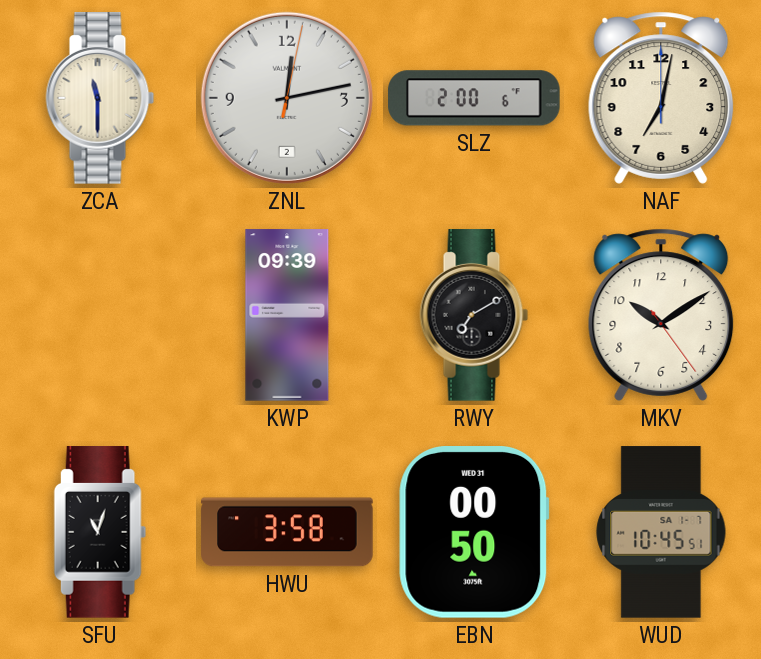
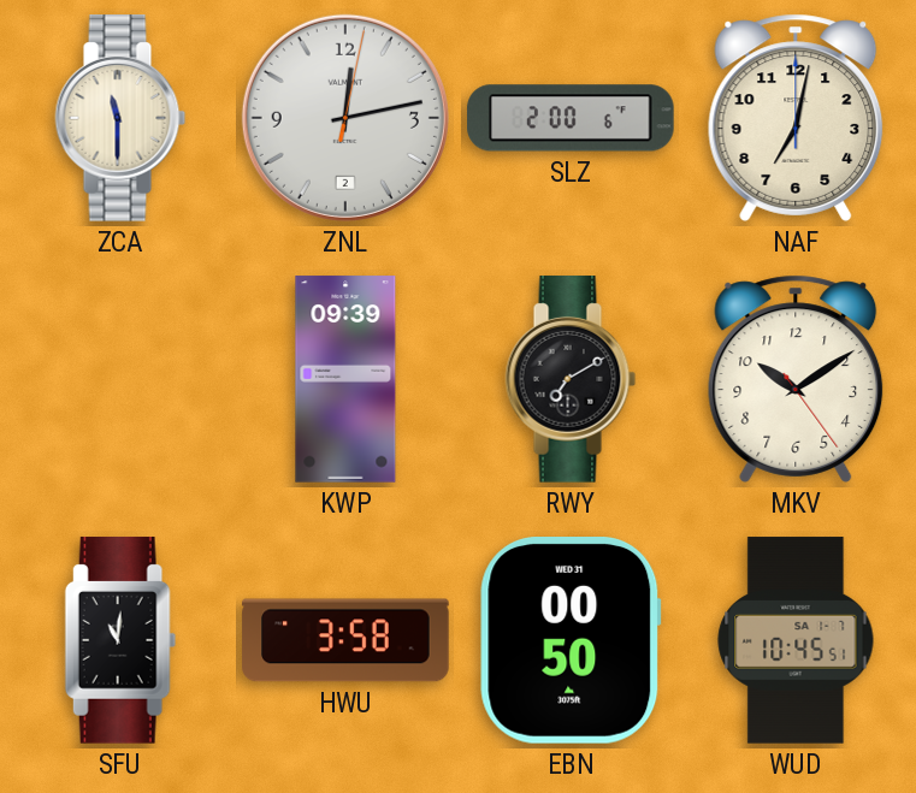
SFU: 11:03 -> 11:01 (120, 640)
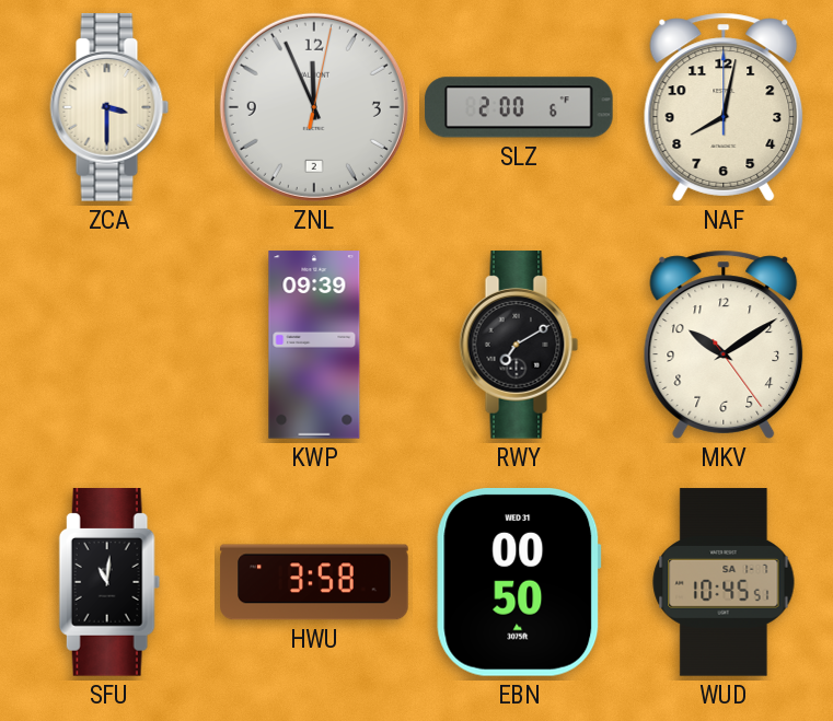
ZCA: 11:30 -> 3:30 (109, 107)
ZNL: 12:13 -> 11:56 (314, 107)
NAF: 7:02 -> 8:02 (724, 107)
